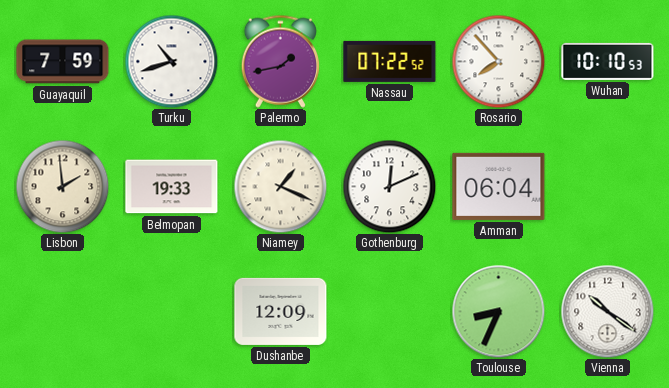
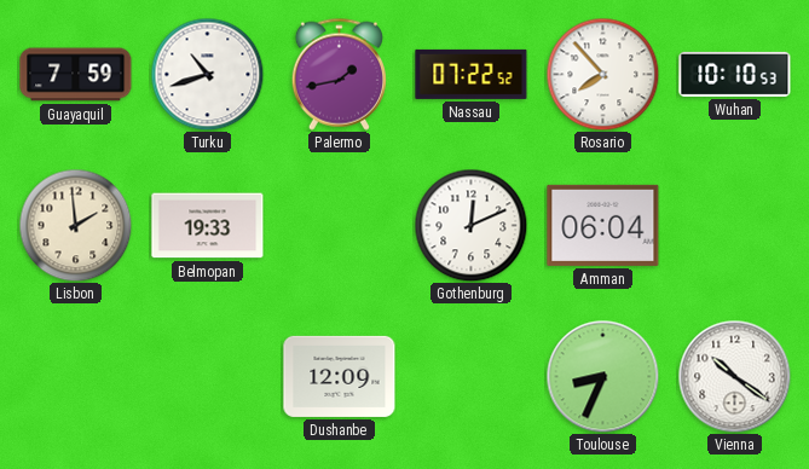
Niamey: 1:19 -> none (280, 186)
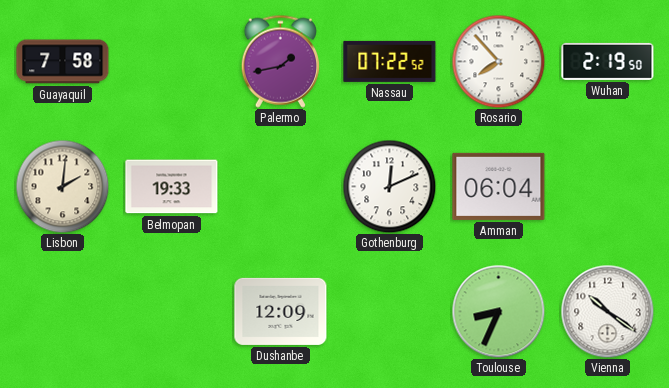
Guayaquil: 7:59 -> 7:58 (63, 62)
Turku: 10:42 -> none (207, 74)
Wuhan: 10:10 -> 2:19 (608, 61)
Lisbon: 1:59 -> 2:01 (62, 186)
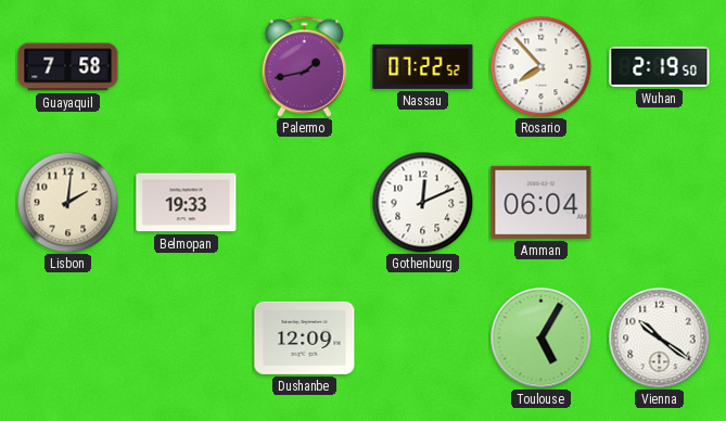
Toulouse: 8:34 -> 5:05 (540, 337)
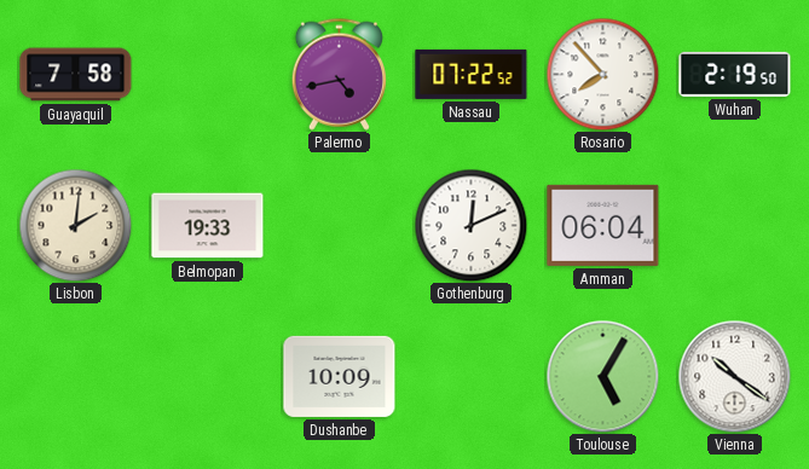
Palermo: 1:43 -> 4:43 (339, 74)
Dushanbe: 12:09 -> 10:09 (340, 376)
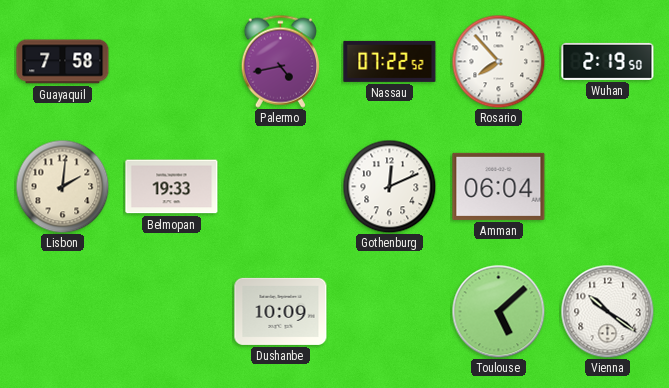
Toulouse: 5:05 -> 5:08 (498, 311)
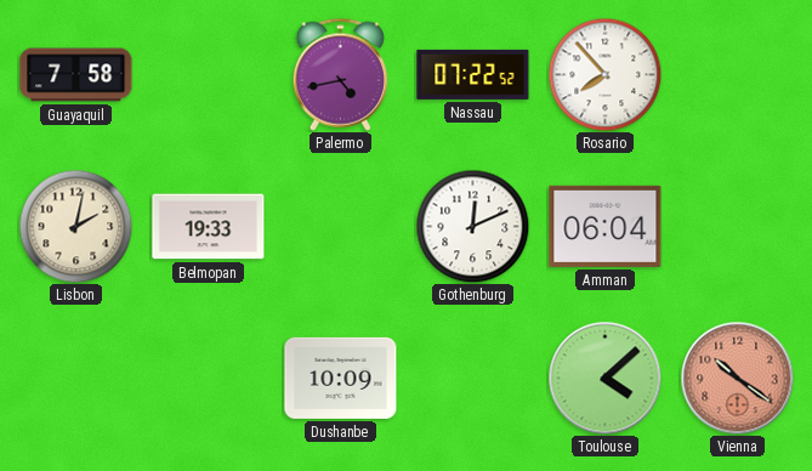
Wuhan: 2:19 -> none (608, 61)
Lisbon: 2:01 -> 2:02 (75, 226)
Toulouse: 5:08 -> 4:08 (604, 378)
Vienna dial: white -> salmon (737, 378)
